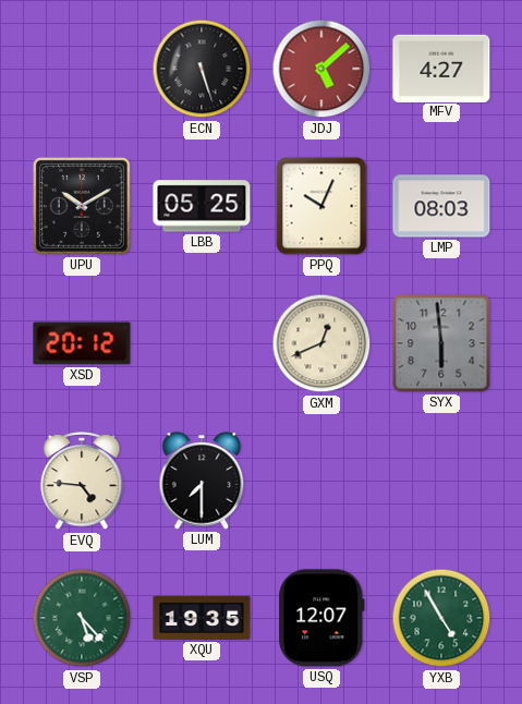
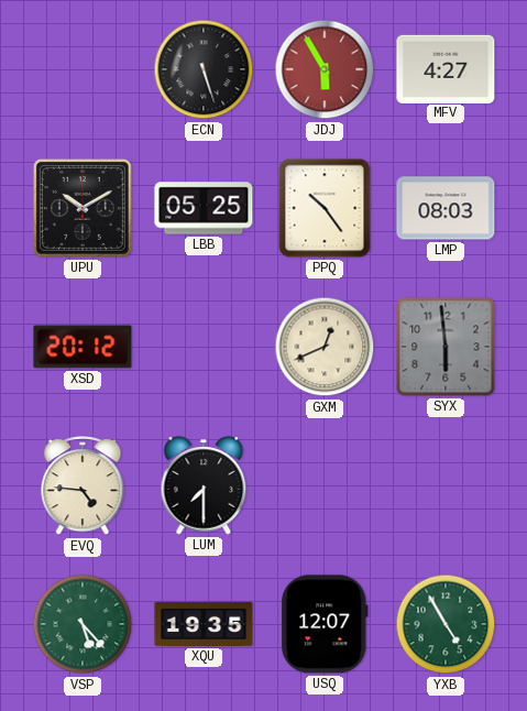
JDJ: 5:08 -> 5:55 (325, 69)
PPQ: 10:04 -> 10:24 (325, 208)
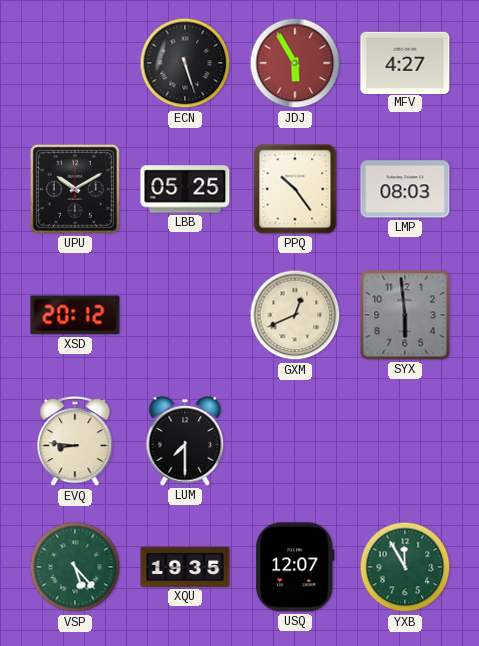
EVQ: 4:46 -> 8:46 (75, 442)
YXB: 4:55 -> 11:55 (405, 567)
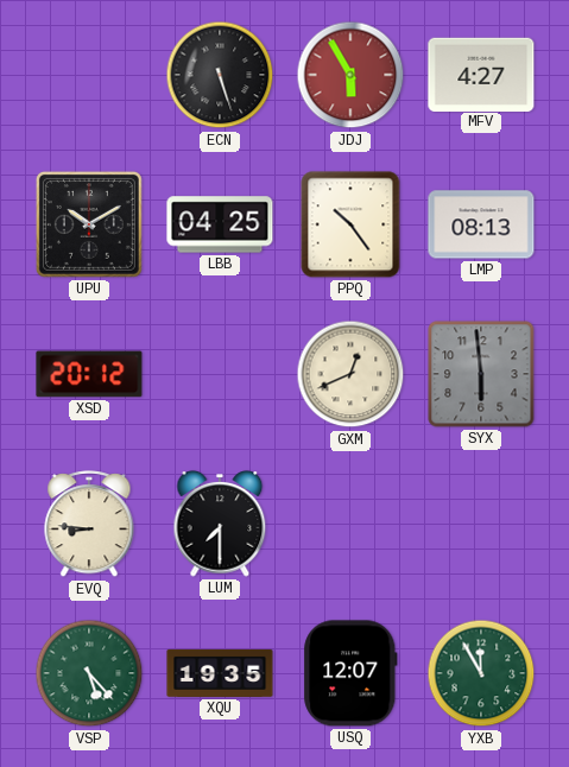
LBB: 05:25 -> 04:25 (220, 224)
LMP: 08:03 -> 08:13 (481, 224)
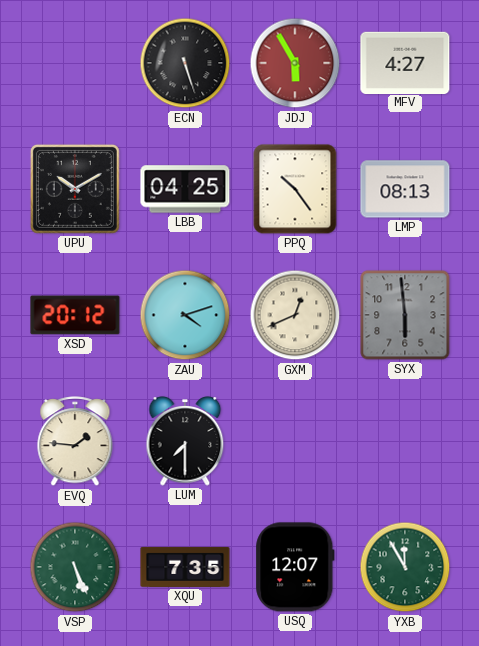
ZAU: none -> 4:12 (185, 315)
EVQ: 8:46 -> 1:46 (75, 442)
VSP: 5:23 -> 5:26 (75, 567)
XQU: 19:35 -> 7:35 (185, 567)
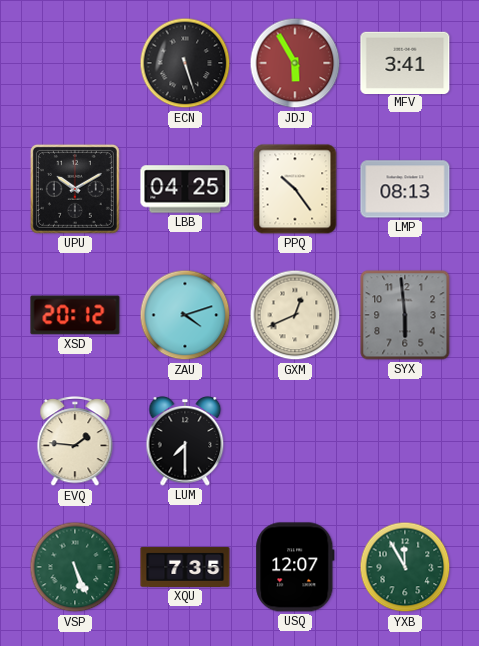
MFV: 4:27 -> 3:41 (405, 62)
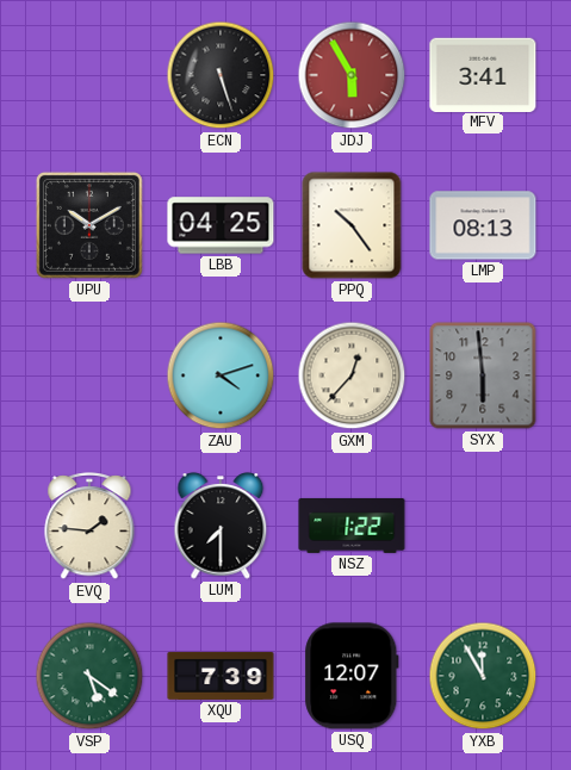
XSD: 20:12 -> none (75, 315)
GXM: 12:41 -> 12:37 (352, 375)
NSZ: none -> 1:22 (352, 526)
VSP: 5:26 -> 5:21 (89, 676)
XQU: 7:35 -> 7:39 (221, 676)
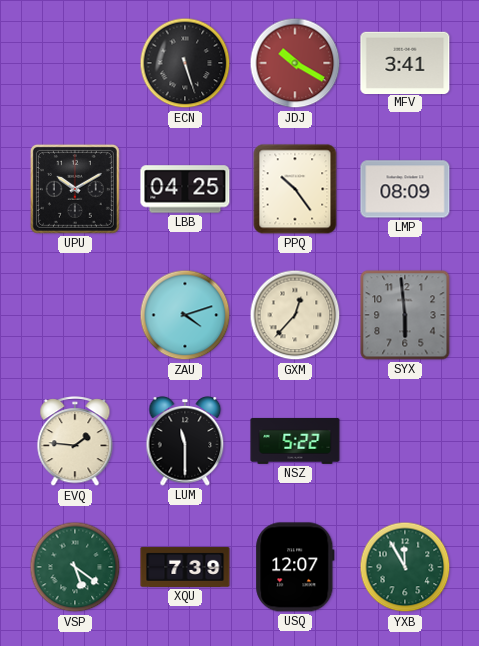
JDJ: 5:55 -> 10:20 (295, 63)
LMP: 08:13 -> 08:09 (405, 189)
LUM: 7:30 -> 11:30 (185, 441)
NSZ: 1:22 -> 5:22 (295, 441)
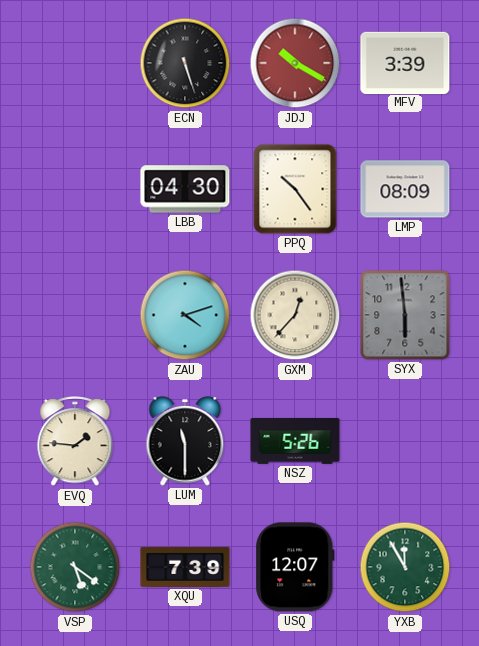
MFV: 3:41 -> 3:39 (405, 62)
UPU: 10:10 -> none (75, 189)
LBB: 04:25 -> 04:30 (185, 189)
NSZ: 5:22 -> 5:26 (295, 441)
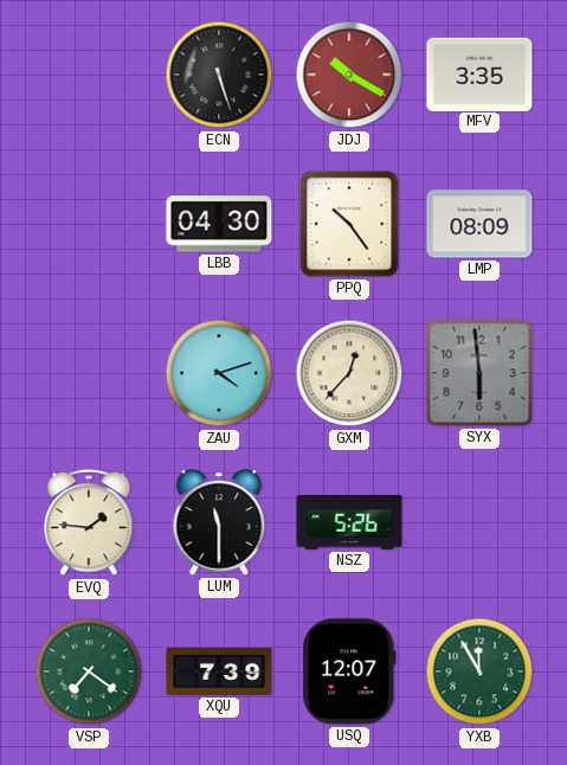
MFV: 3:39 -> 3:35 (479, 73)
VSP: 5:21 -> 7:21 (89, 671)
